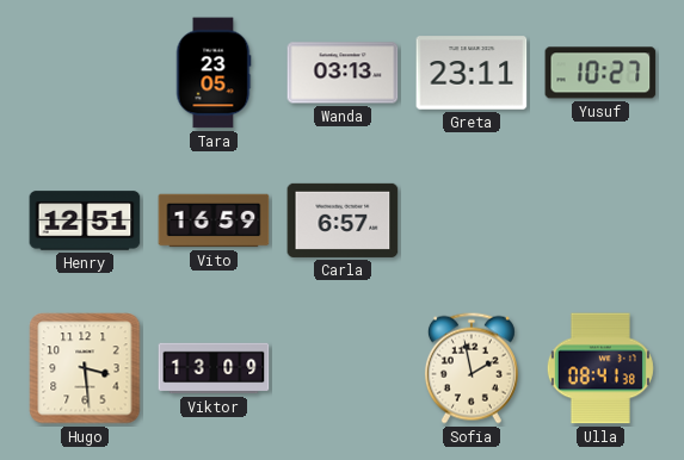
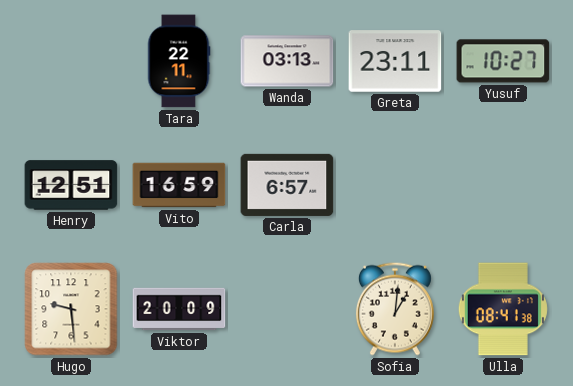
Tara: 23:05 -> 22:11 (179, 61)
Hugo: 3:29 -> 9:29 (71, 309)
Viktor: 13:09 -> 20:09 (179, 309)
Sofia: 1:58 -> 1:01 (395, 309)
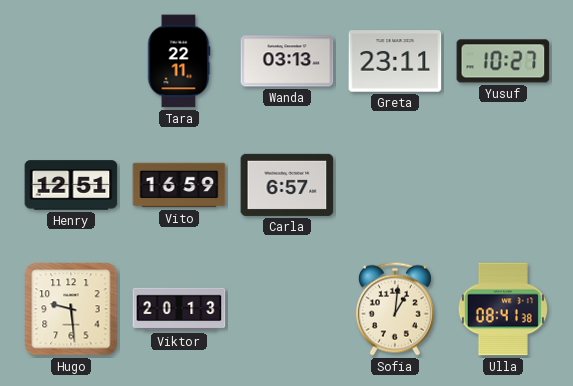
Viktor: 20:09 -> 20:13 (179, 309)
